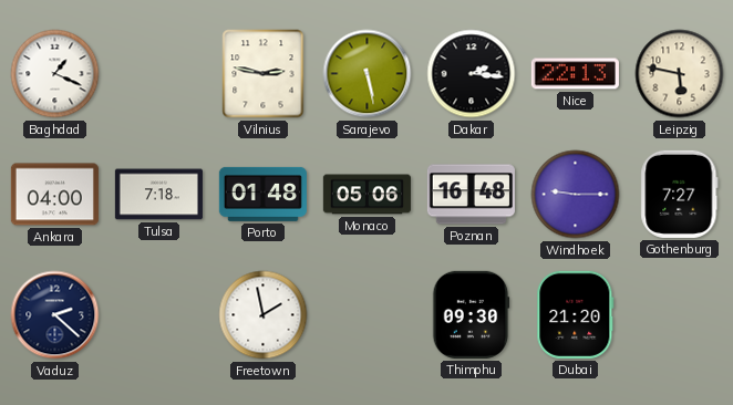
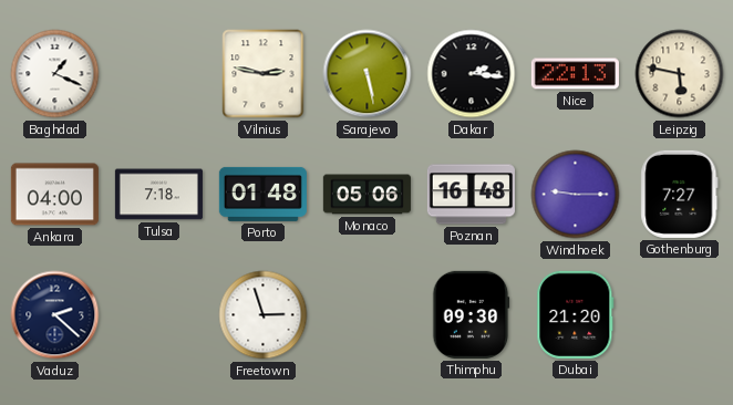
Freetown: 1:58 -> 2:57 (264, 315)
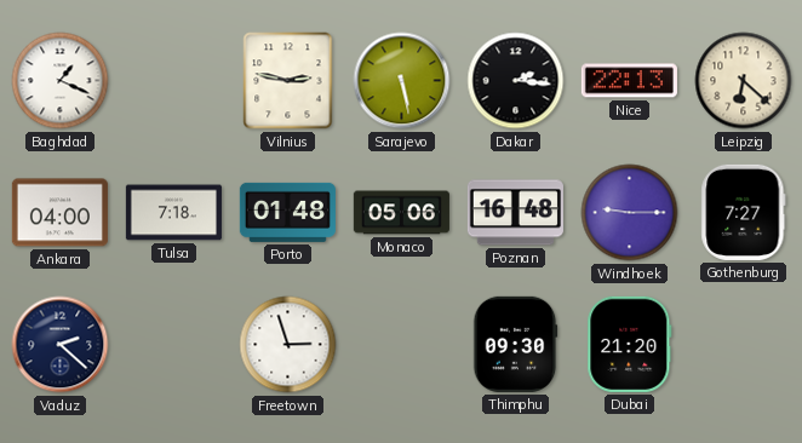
Leipzig: 5:47 -> 6:22 (744, 81)
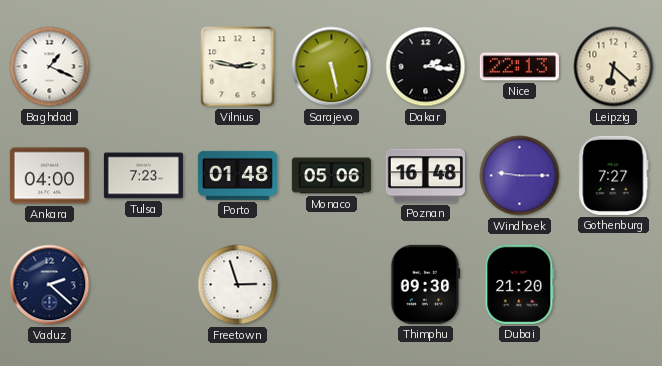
Tulsa: 7:18 -> 7:23 (143, 176)
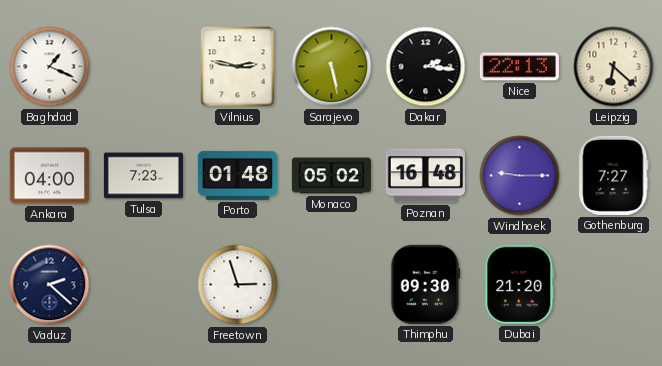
Monaco: 05:06 -> 05:02 (331, 176)
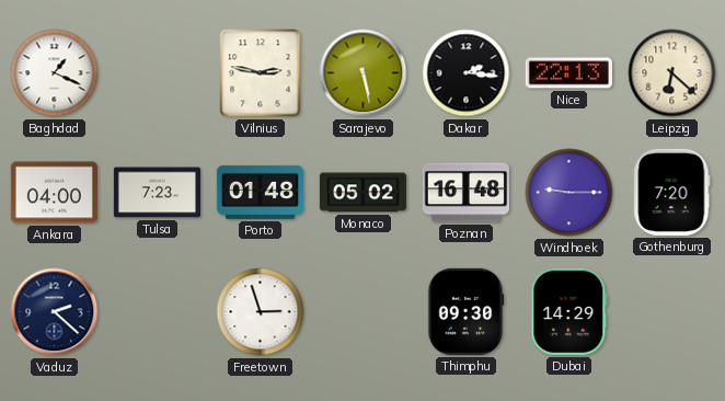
Gothenburg: 7:27 -> 7:20 (672, 192)
Dubai: 21:20 -> 14:29 (569, 311)
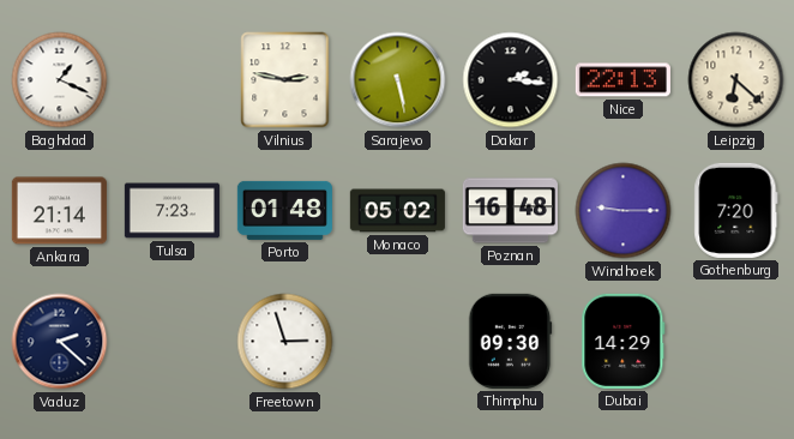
Ankara: 04:00 -> 21:14 (59, 211)
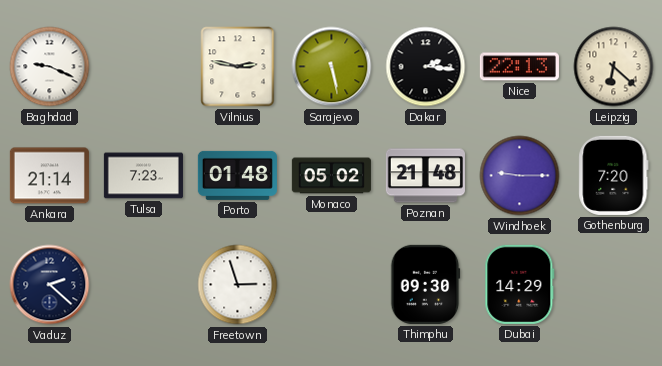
Baghdad: 1:19 -> 9:19 (50, 67)
Poznan: 16:48 -> 21:48 (425, 176)
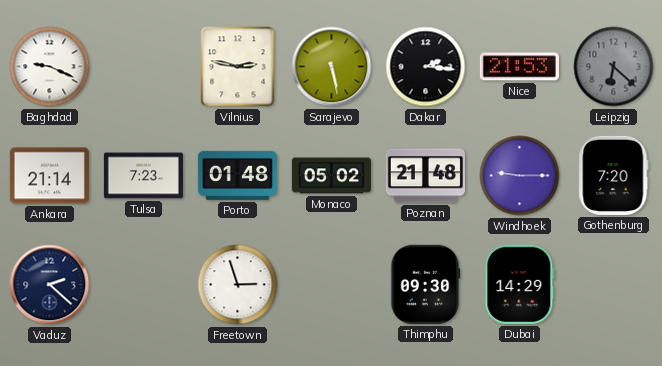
Nice: 22:13 -> 21:53 (519, 67)
Leipzig dial: cream -> grey (614, 67)
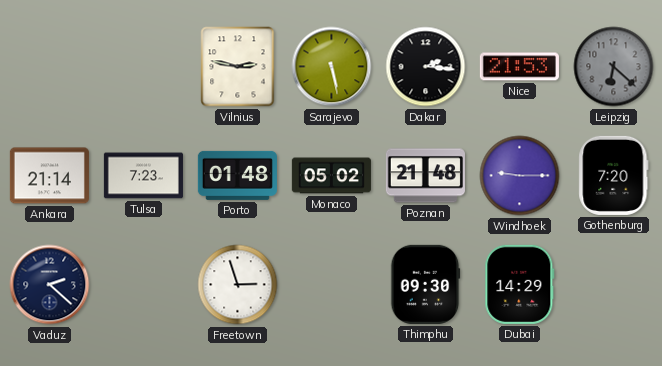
Baghdad: 9:19 -> none (50, 67)
